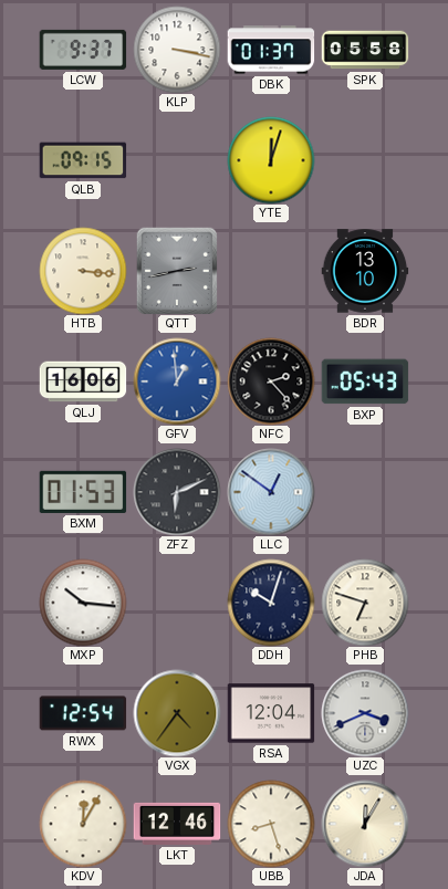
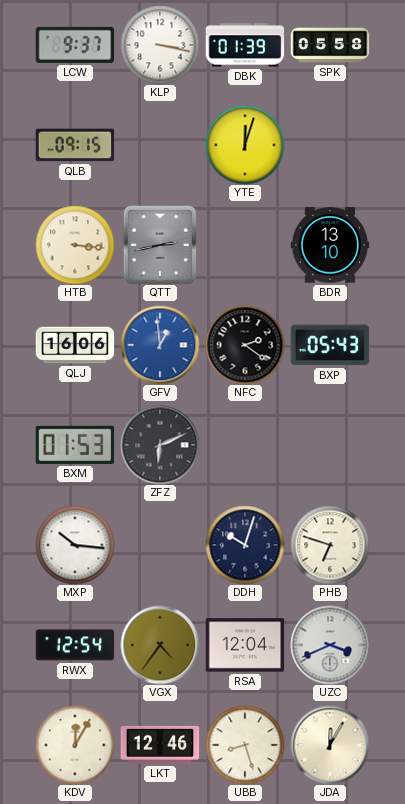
DBK: 01:37 -> 01:39 (245, 45)
NFC: 2:23 -> 2:21 (245, 345)
LLC: 12:51 -> none (271, 492)
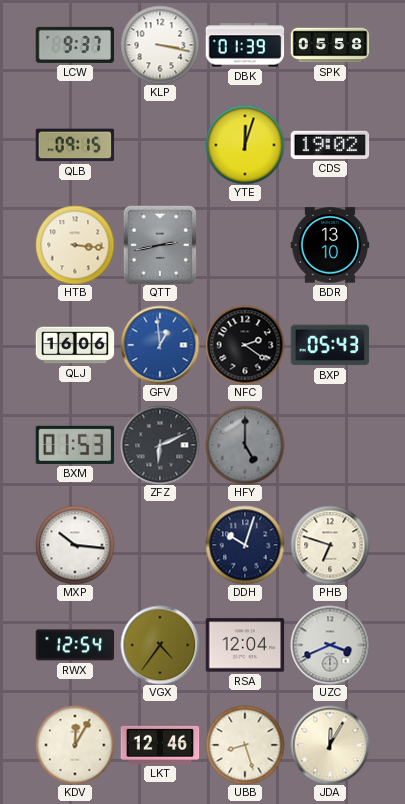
CDS: none -> 19:02 (330, 145)
HFY: none -> 5:00 (245, 445)
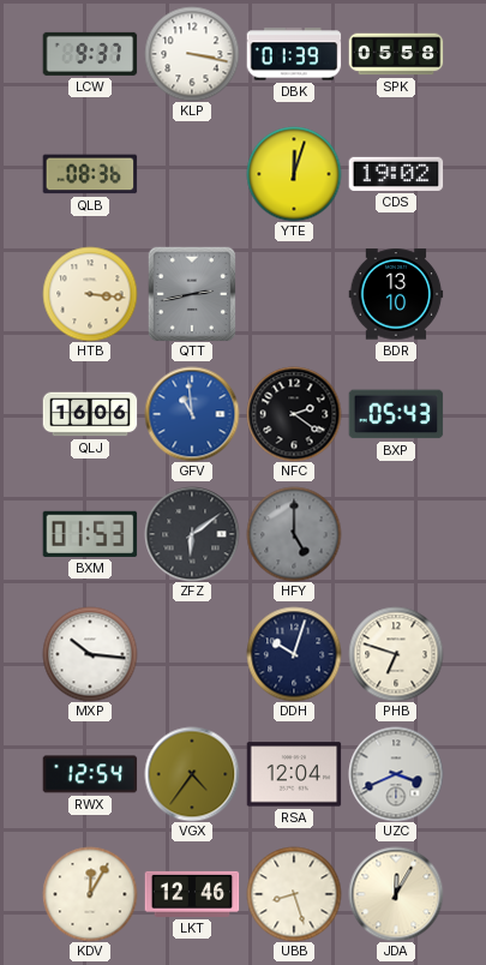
QLB: 09:15 -> 08:36 (90, 174)
GFV: 12:59 -> 10:59 (192, 414)
ZFZ: 6:11 -> 6:09 (192, 534)
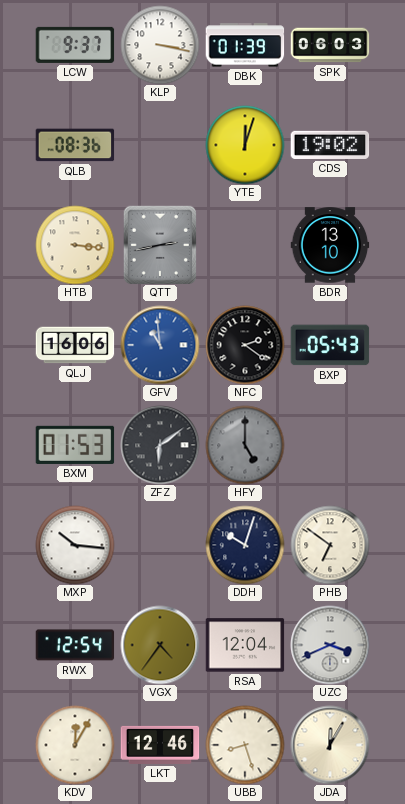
SPK: 05:58 -> 06:03 (330, 45)
PHB: 6:48 -> 6:51 (330, 545)
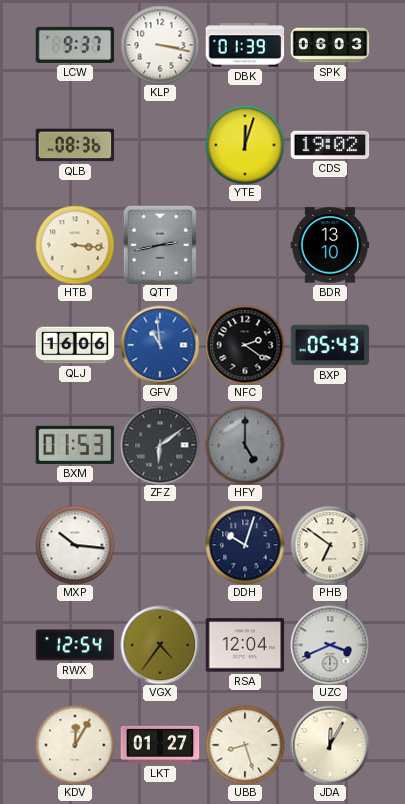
LKT: 12:46 -> 01:27 (160, 745)
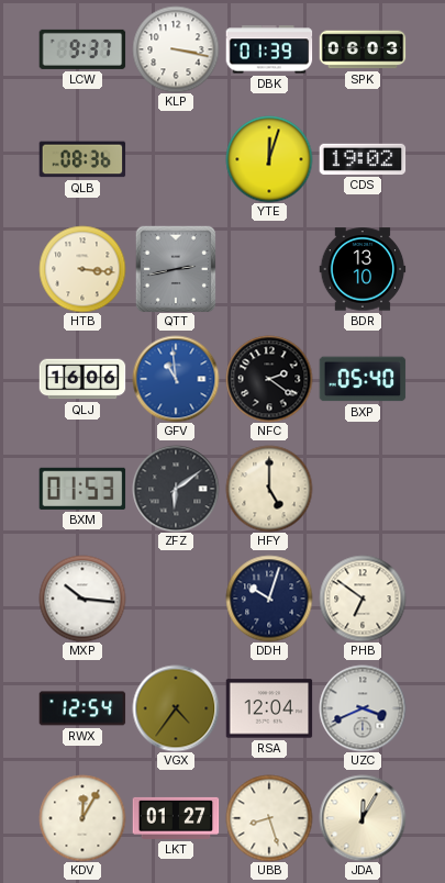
BXP: 05:43 -> 05:40 (363, 379)
HFY dial: grey -> cream (269, 489)
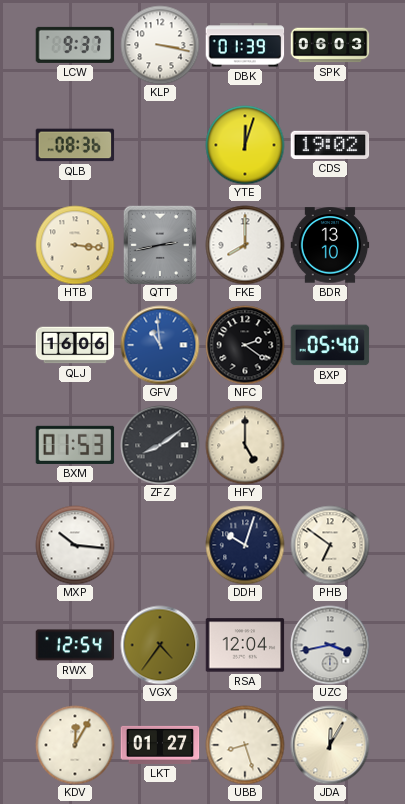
FKE: none -> 8:00 (245, 245)
ZFZ: 6:09 -> 8:09 (160, 445)
UZC: 3:41 -> 3:43 (330, 645)
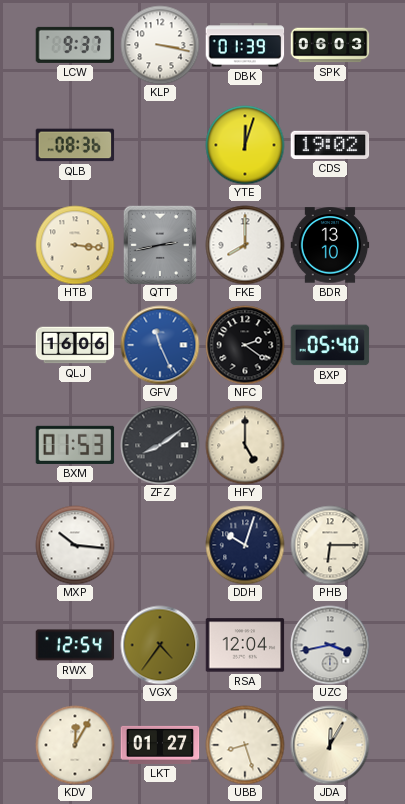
GFV: 10:59 -> 11:26 (160, 345)
PHB: 6:51 -> 6:15 (330, 545)
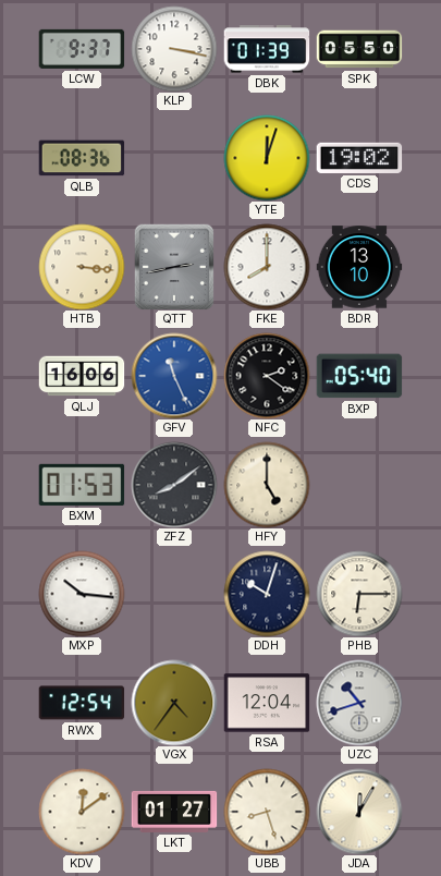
SPK: 06:03 -> 05:50 (359, 49)
UZC: 3:43 -> 10:42 (359, 703)
KDV: 12:05 -> 12:09 (82, 812)
